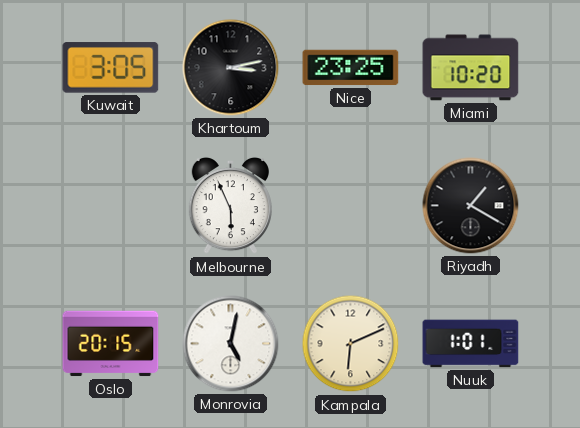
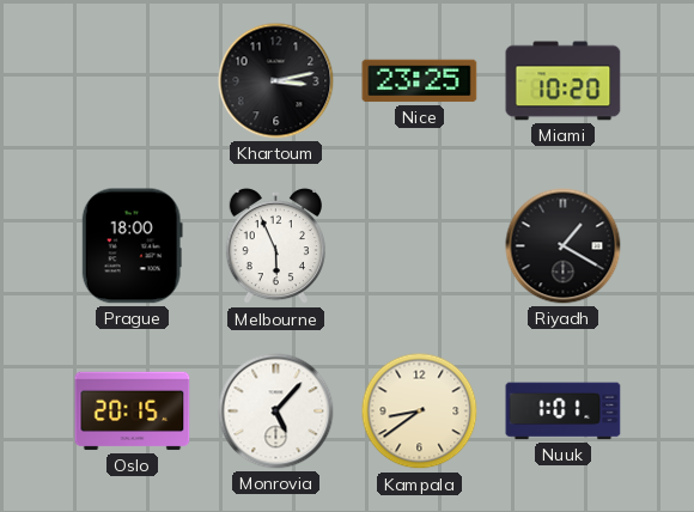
Kuwait: 3:05 -> none (111, 68)
Prague: none -> 18:00 (132, 246)
Monrovia: 5:02 -> 5:07 (276, 412)
Kampala: 6:11 -> 8:39 (420, 412)
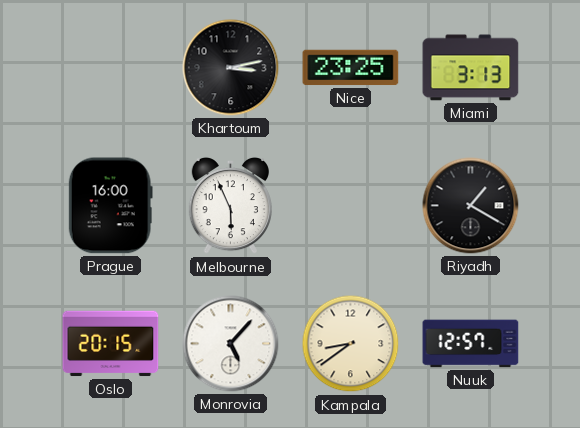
Miami: 10:20 -> 3:13 (471, 68)
Prague: 18:00 -> 16:00 (110, 206)
Nuuk: 1:01 -> 12:57 (471, 344)
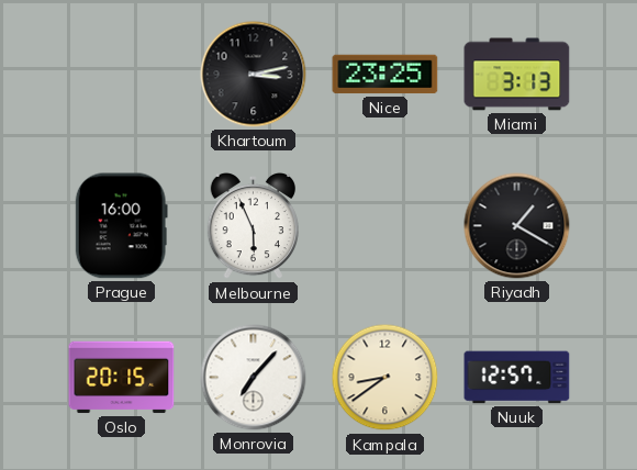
Monrovia: 5:07 -> 7:07 (254, 378)
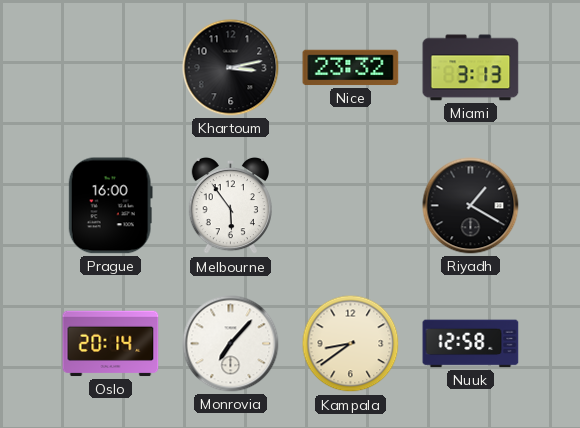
Nice: 23:25 -> 23:32 (351, 68)
Melbourne: 5:56 -> 5:54 (230, 206)
Oslo: 20:15 -> 20:14 (111, 344)
Nuuk: 12:57 -> 12:58 (471, 344)
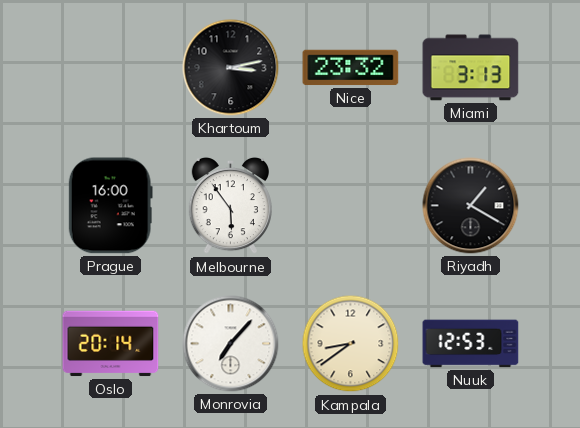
Nuuk: 12:58 -> 12:53 (471, 344)
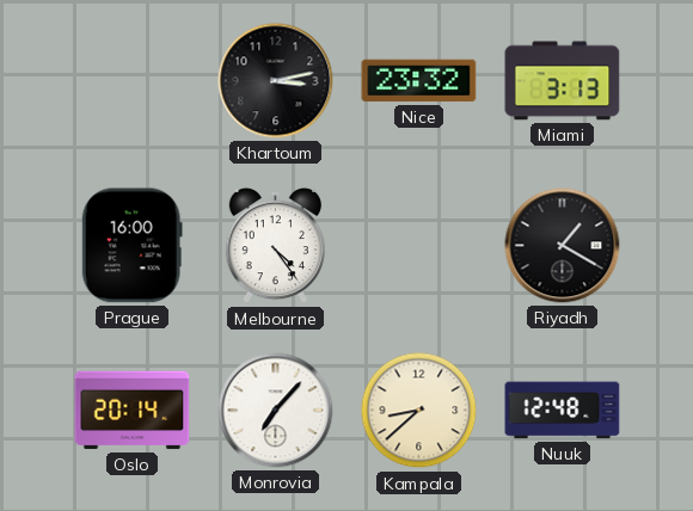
Melbourne: 5:54 -> 4:24 (275, 246)
Kampala: 8:39 -> 8:38 (419, 411)
Nuuk: 12:53 -> 12:48 (563, 411)
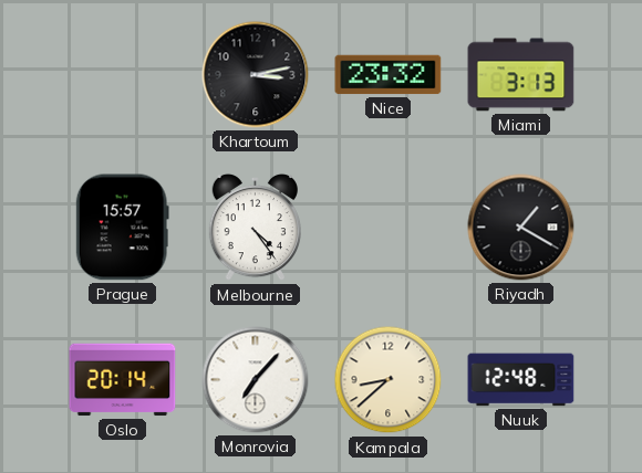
Prague: 16:00 -> 15:57 (122, 228)
